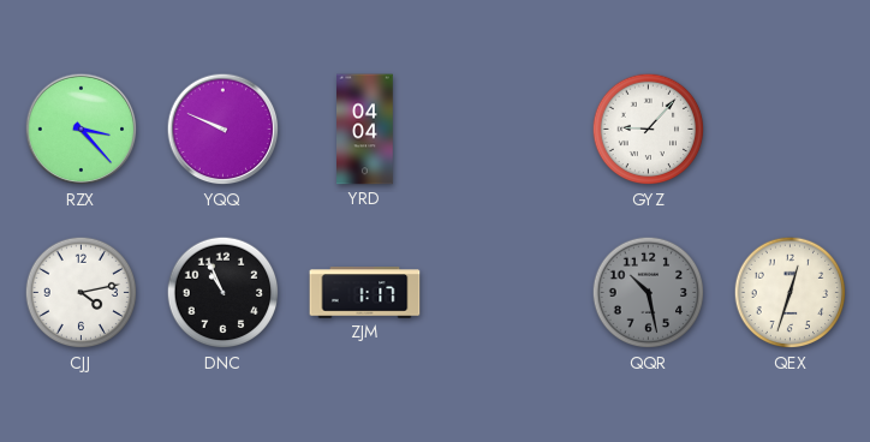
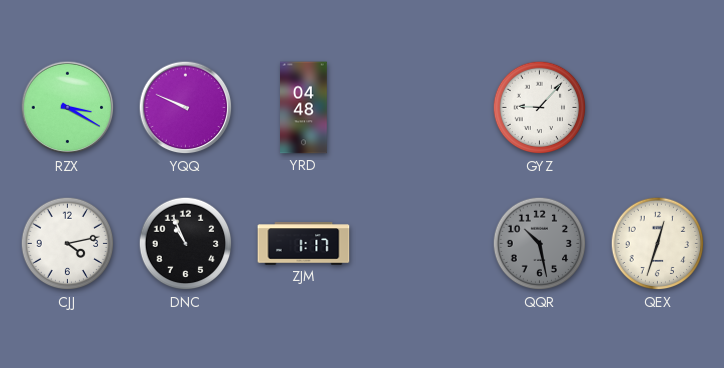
RZX: 3:23 -> 3:20 (68, 108)
YRD: 04:04 -> 04:48 (304, 108)
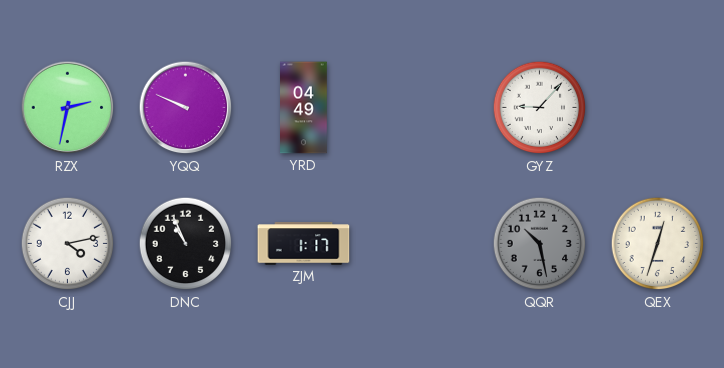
RZX: 3:20 -> 2:32 (68, 108)
YRD: 04:48 -> 04:49 (304, 108)
